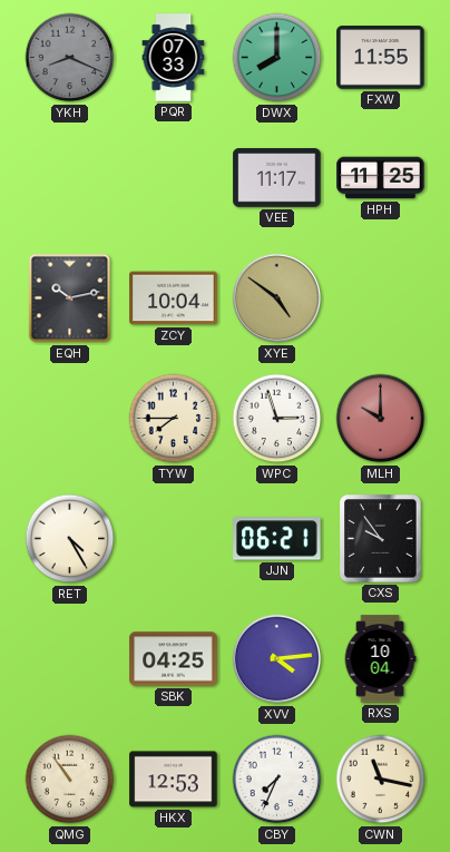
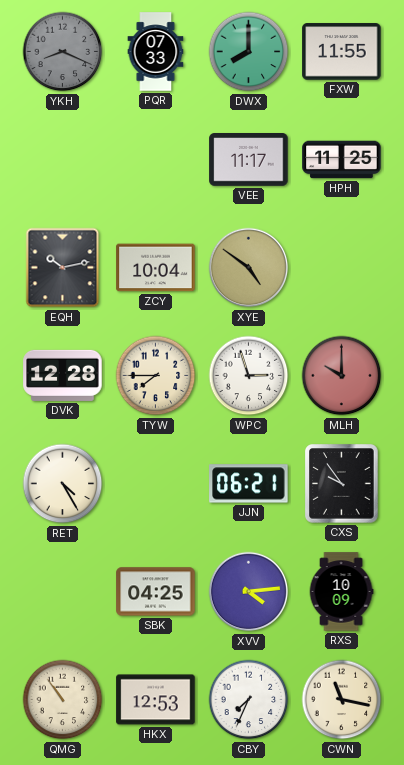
DVK: none -> 12:28 (63, 375)
RXS: 10:04 -> 10:09 (341, 592)
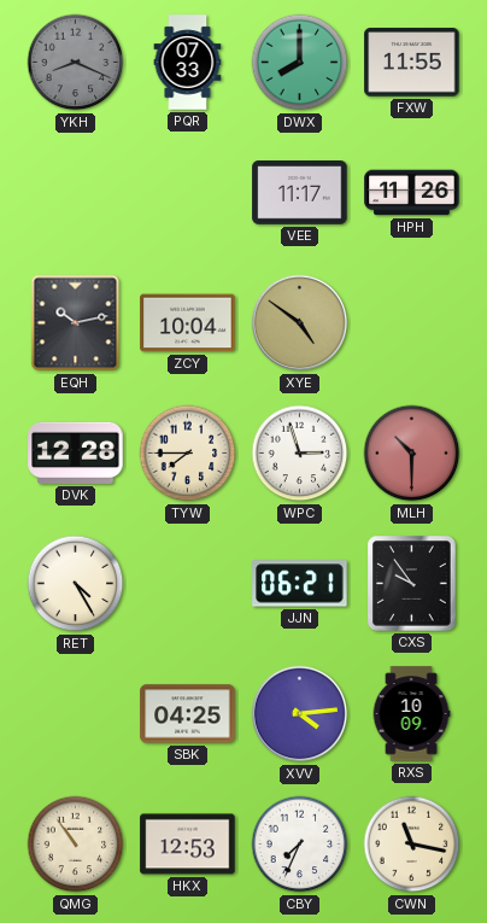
HPH: 11:25 -> 11:26 (412, 193)
MLH: 10:00 -> 10:30 (412, 454)
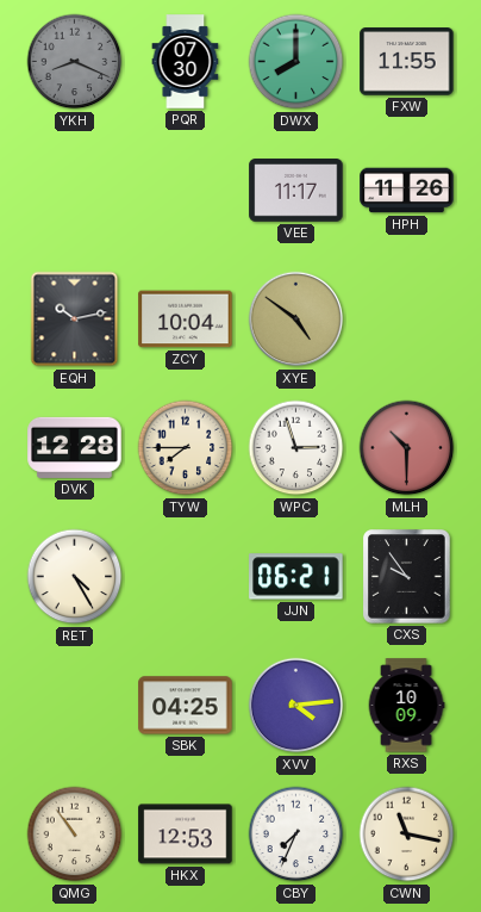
PQR: 07:33 -> 07:30 (186, 62)
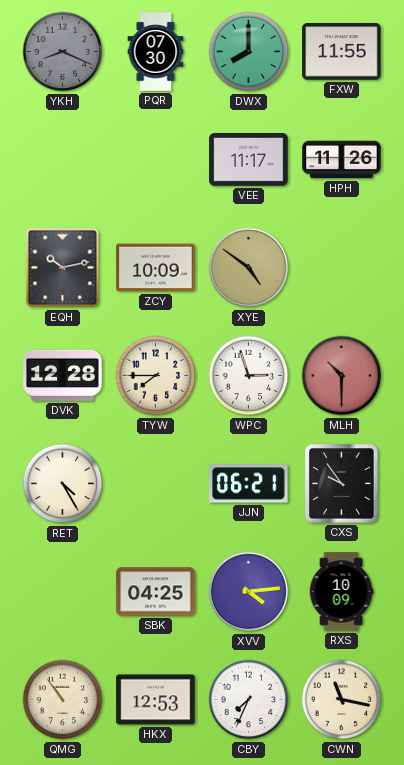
ZCY: 10:04 -> 10:09 (156, 268)
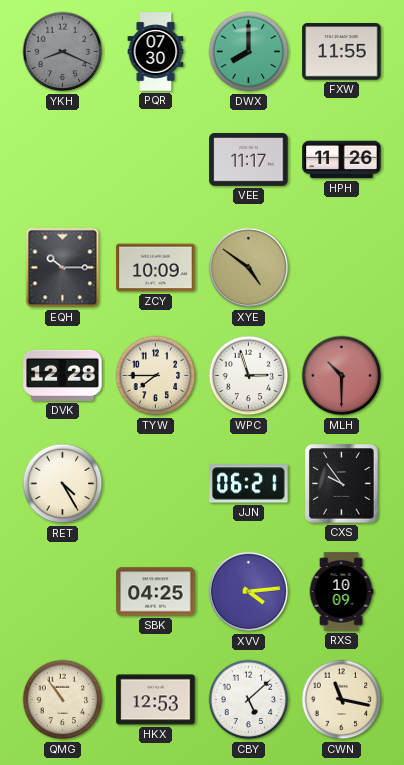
EQH: 10:13 -> 10:15 (63, 268)
CBY: 7:34 -> 5:08 (249, 700)
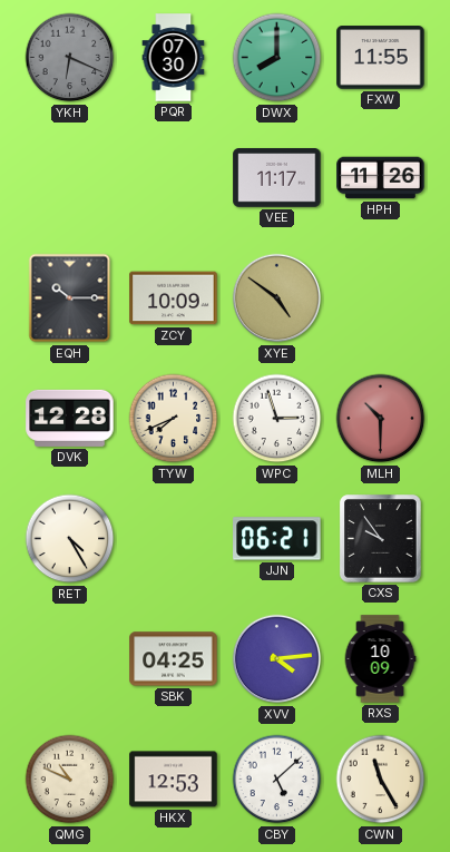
YKH: 8:19 -> 6:19 (70, 58)
TYW: 7:45 -> 7:41 (174, 419)
QMG: 10:54 -> 10:49 (70, 780)
CWN: 11:17 -> 11:25 (381, 780)
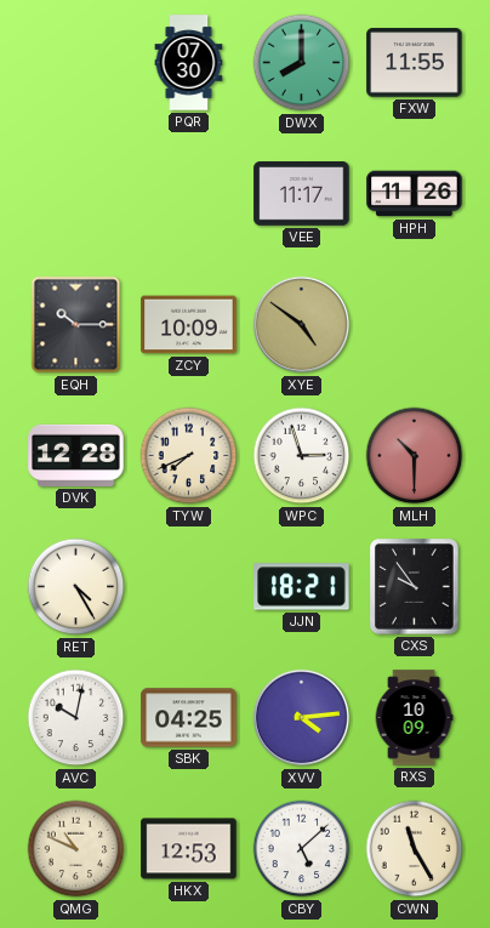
YKH: 6:19 -> none (70, 58)
JJN: 06:21 -> 18:21 (302, 587)
AVC: none -> 10:02 (76, 718)
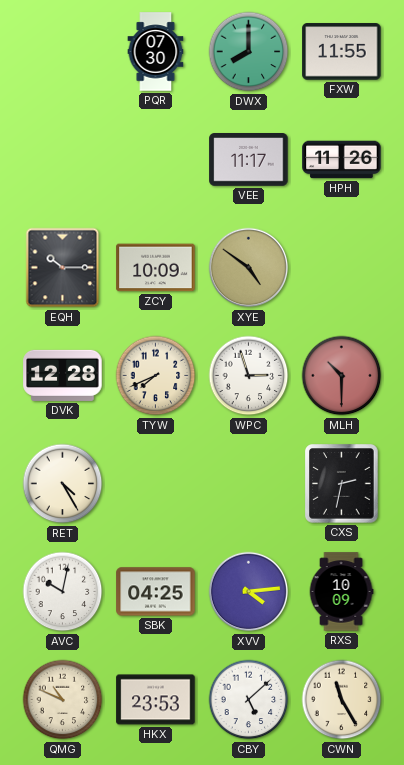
JJN: 18:21 -> none (302, 587)
CXS: 9:54 -> 2:32 (342, 484)
HKX: 12:53 -> 23:53 (156, 700)
